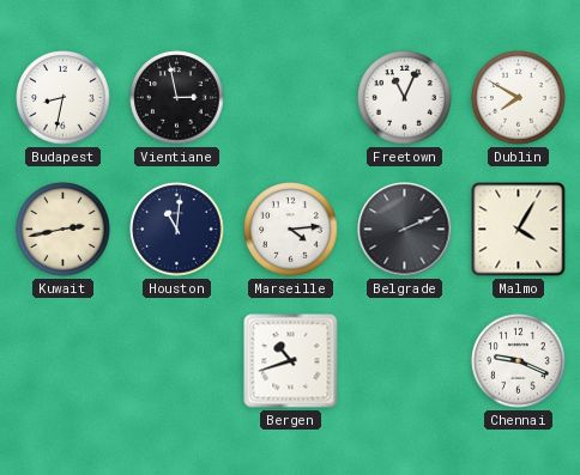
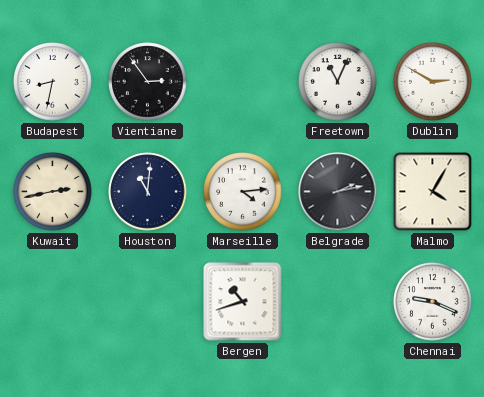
Vientiane: 2:58 -> 2:54 (148, 82)
Dublin: 7:50 -> 2:50 (433, 82)
Belgrade: 2:11 -> 2:13 (338, 192)
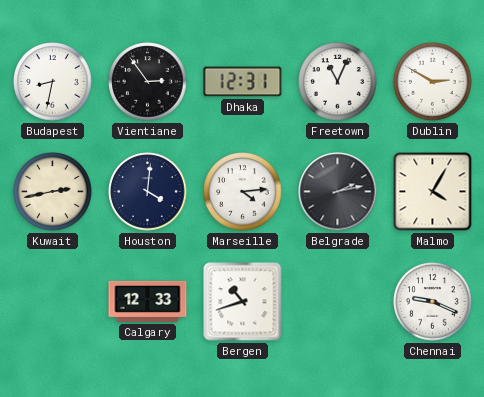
Dhaka: none -> 12:31 (243, 82)
Houston: 11:01 -> 4:01 (148, 192)
Calgary: none -> 12:33 (148, 301)
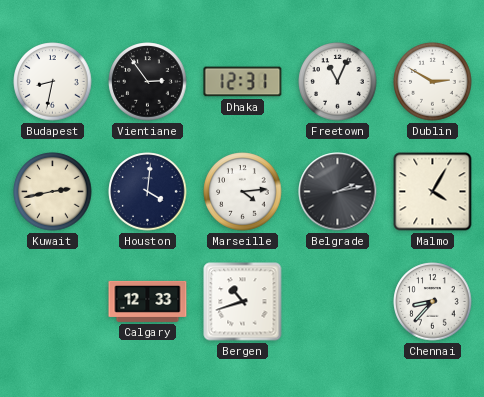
Chennai: 9:19 -> 8:37 (433, 302)
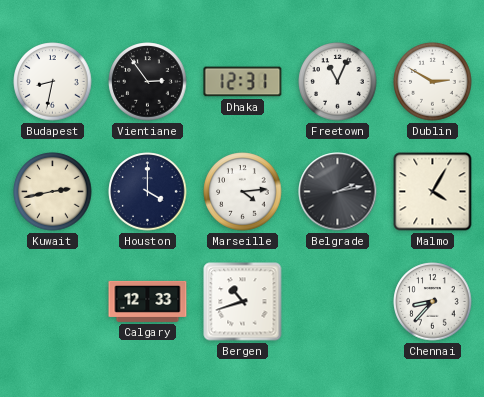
Houston: 4:01 -> 4:00 (148, 192)
